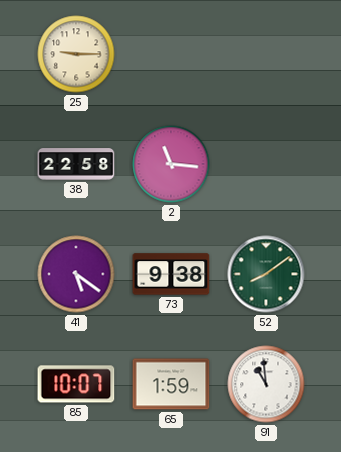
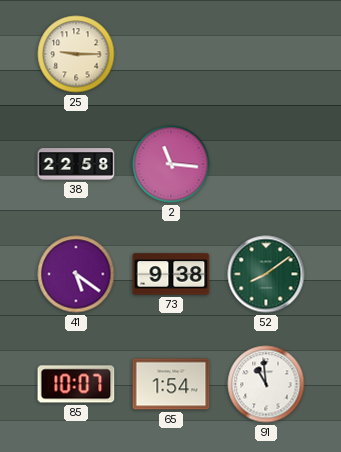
65: 1:59 -> 1:54 (171, 384)
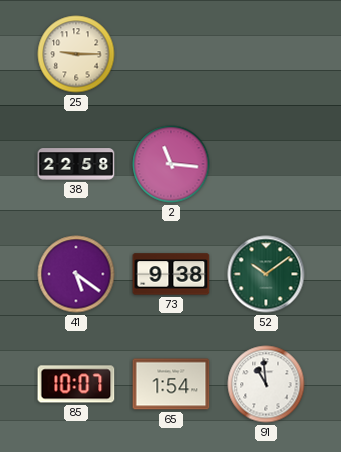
52: 8:09 -> 10:09 (266, 274)
